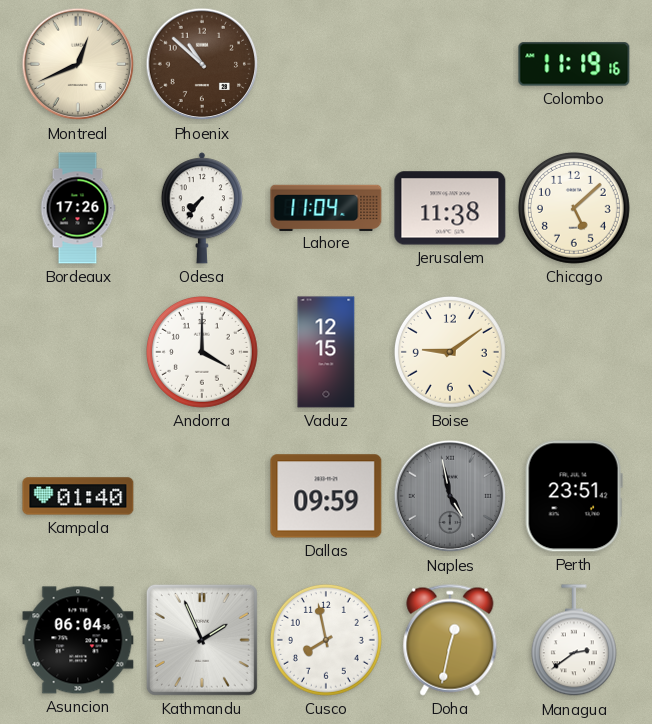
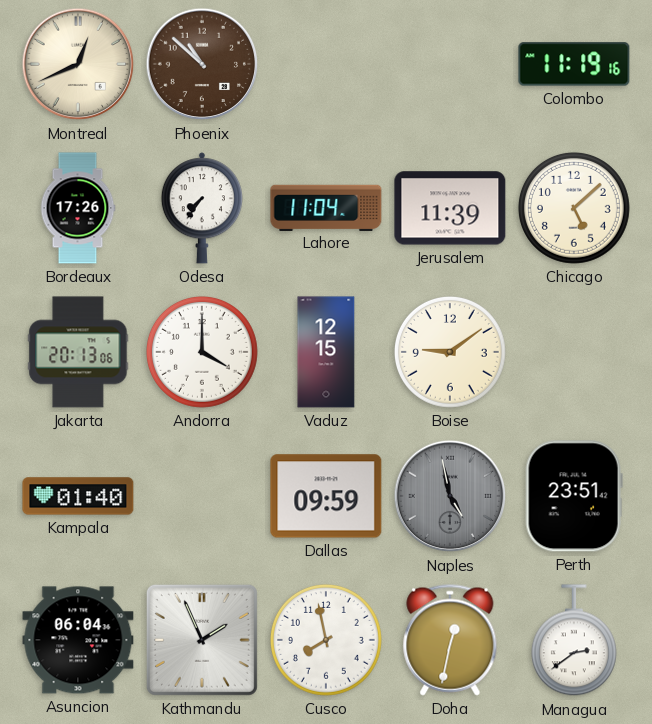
Jerusalem: 11:38 -> 11:39 (450, 208)
Jakarta: none -> 20:13 (78, 352)
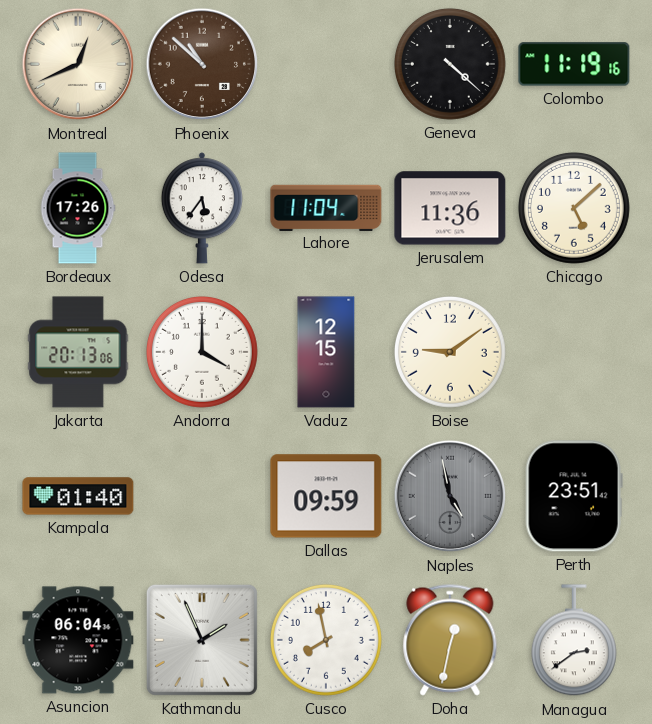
Geneva: none -> 4:22 (450, 64)
Odesa: 7:36 -> 5:36 (202, 208)
Jerusalem: 11:39 -> 11:36 (450, 208)
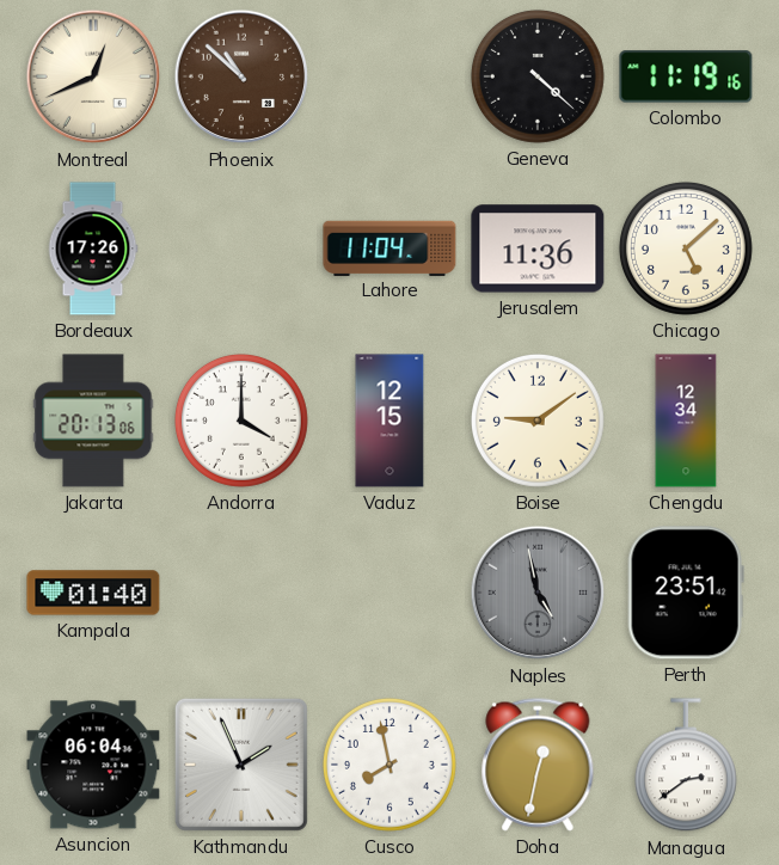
Odesa: 5:36 -> none (202, 208)
Chengdu: none -> 12:34 (686, 421)
Dallas: 09:59 -> none (326, 496)
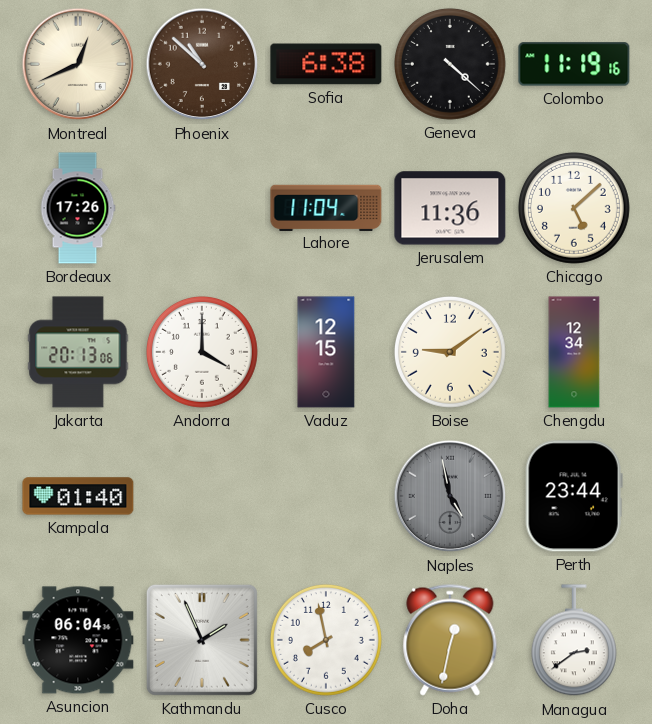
Sofia: none -> 6:38 (326, 64)
Perth: 23:51 -> 23:44 (574, 496)
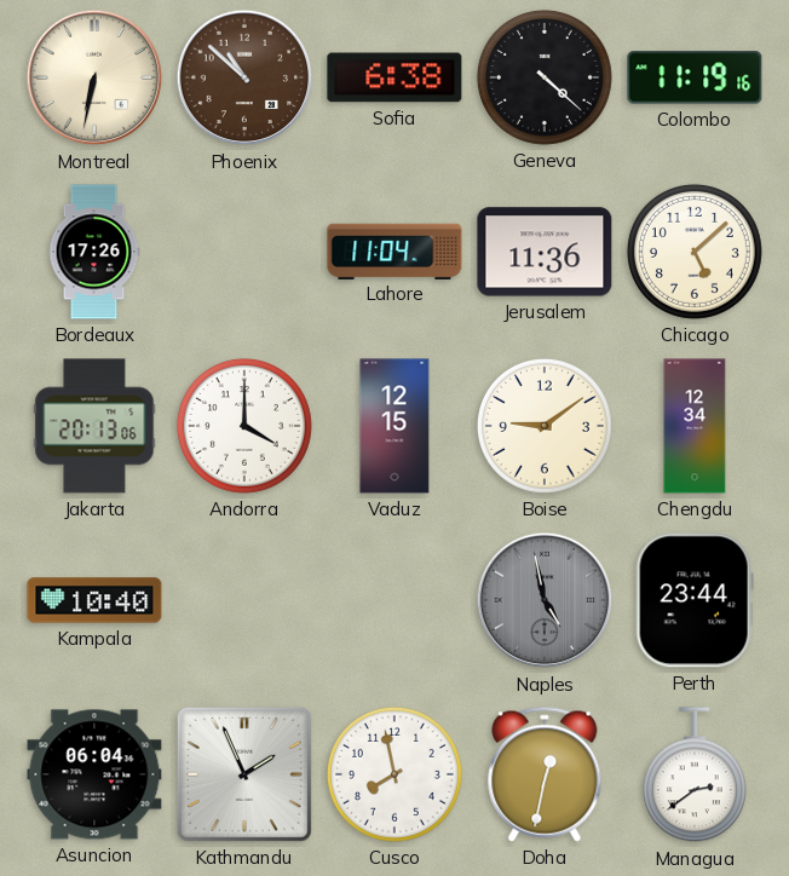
Montreal: 12:41 -> 6:32 (94, 77)
Kampala: 01:40 -> 10:40 (94, 600)
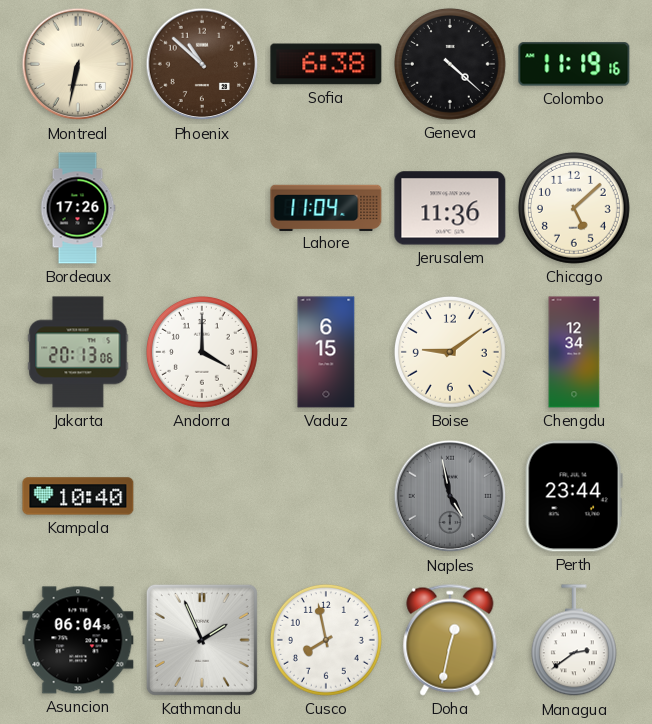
Vaduz: 12:15 -> 6:15 (326, 352)
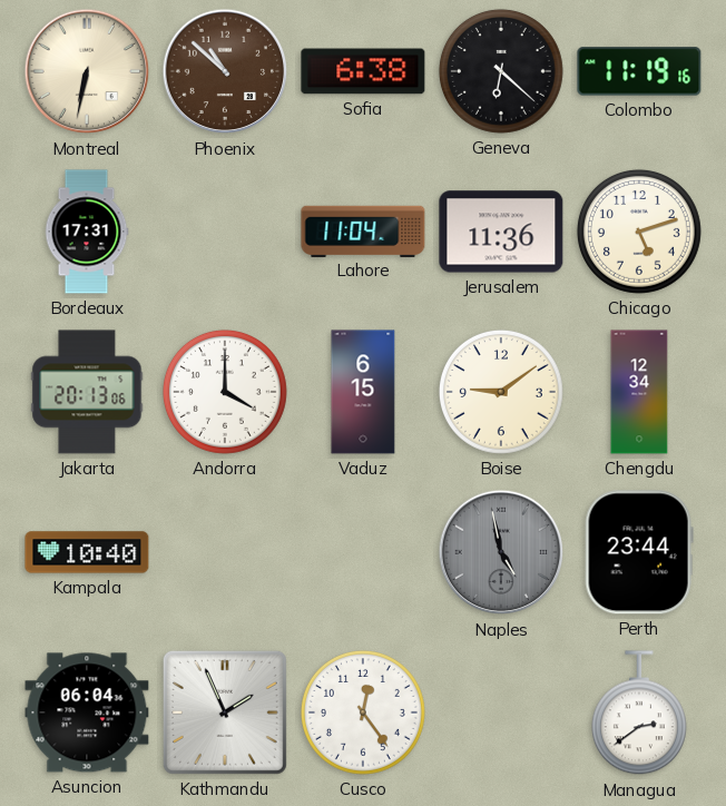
Geneva: 4:22 -> 6:22 (501, 71)
Bordeaux: 17:26 -> 17:31 (87, 232)
Chicago: 5:08 -> 5:12 (639, 232)
Cusco: 7:58 -> 12:24 (363, 712)
Doha: 12:32 -> none (450, 640)
